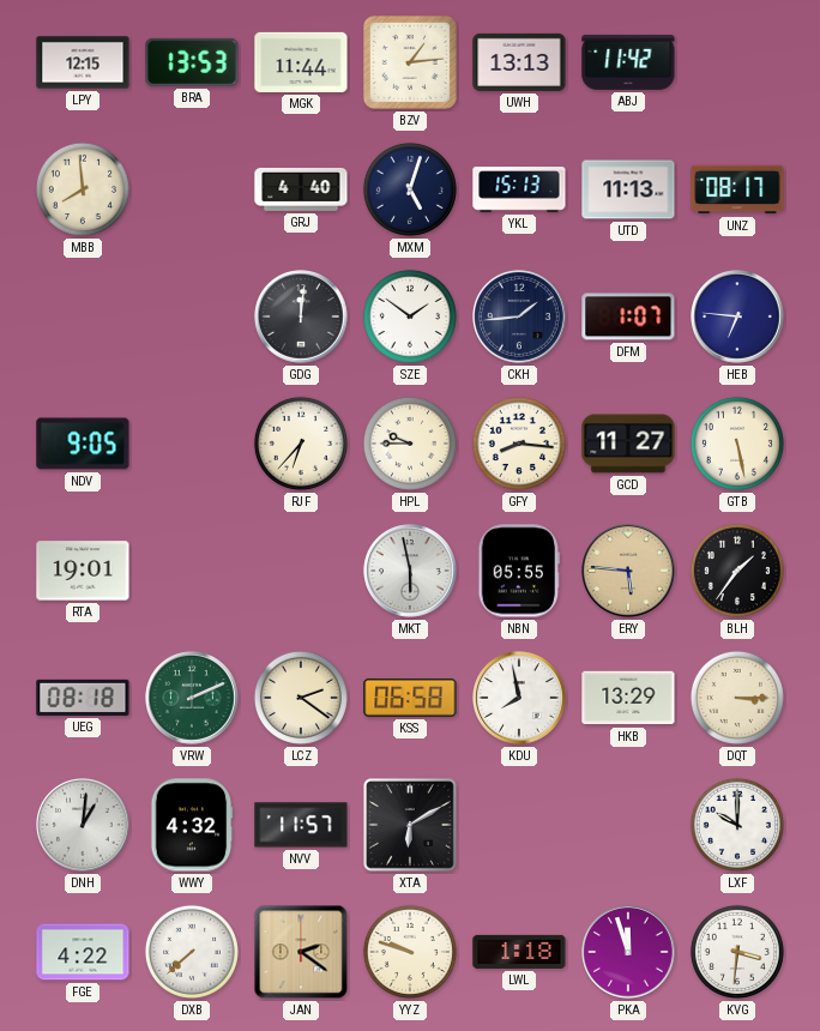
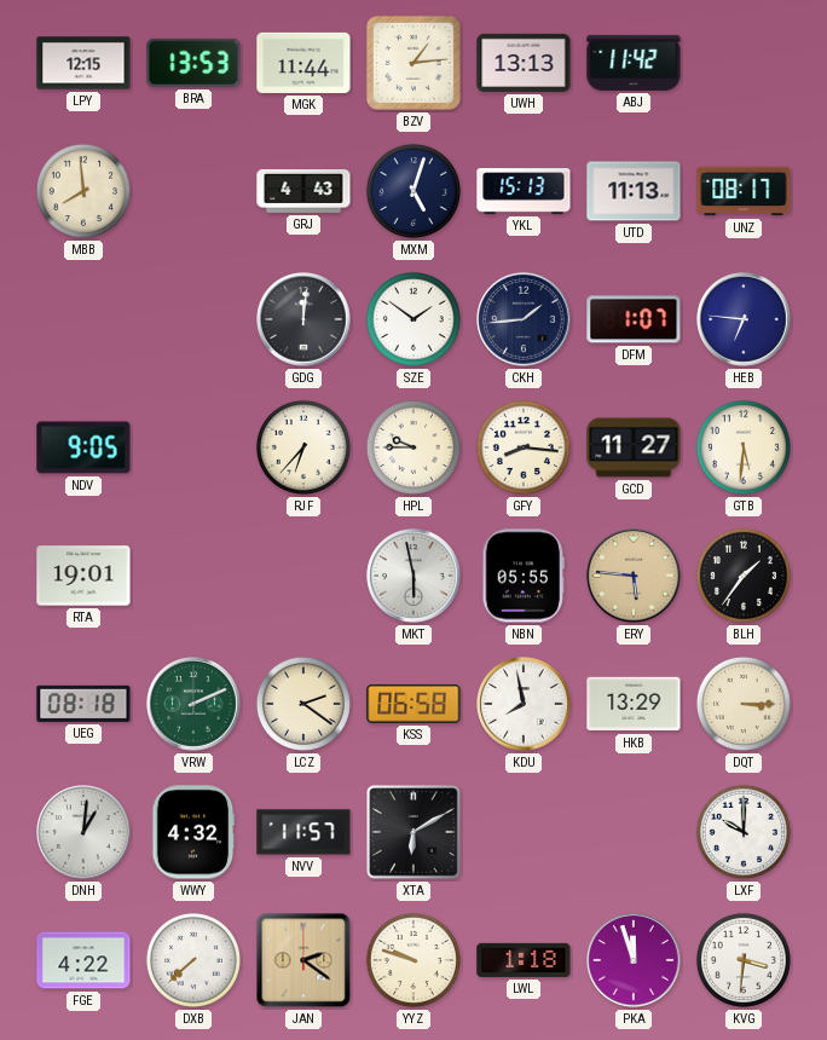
GRJ: 4:40 -> 4:43 (303, 191)
GTB: 5:28 -> 5:31 (744, 447)
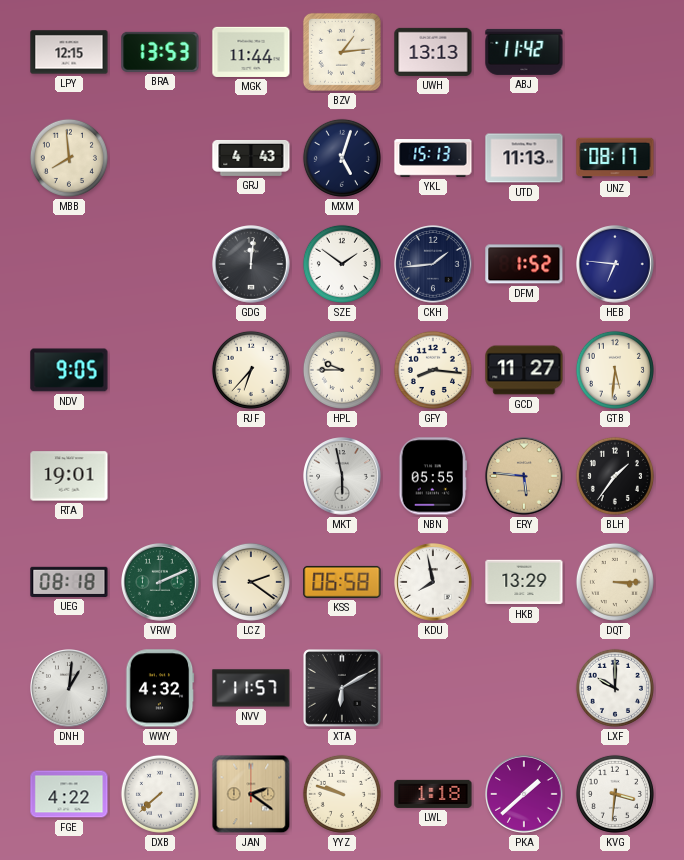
DFM: 1:07 -> 1:52 (524, 264)
PKA: 11:57 -> 1:38 (524, 794)
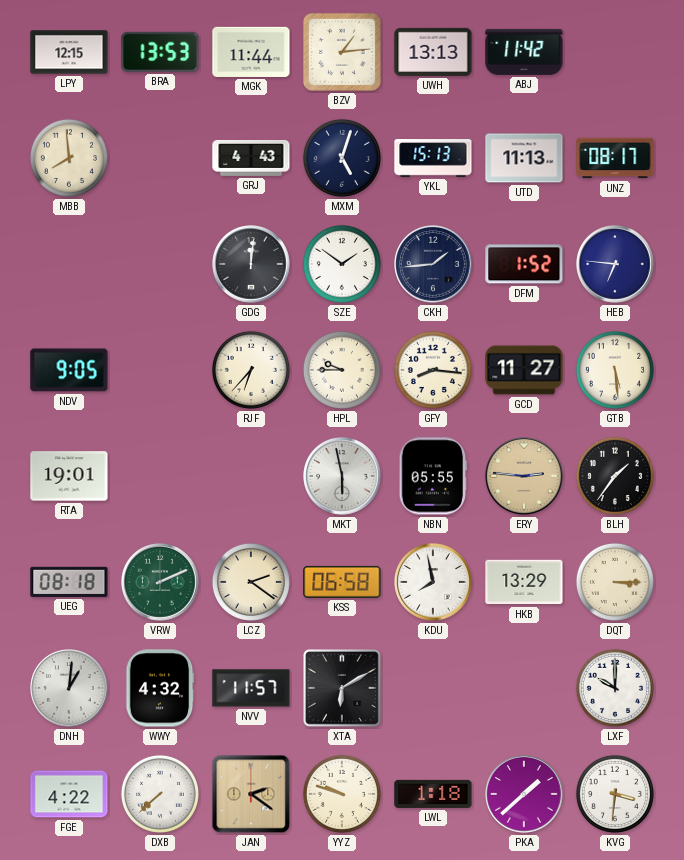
GTB: 5:31 -> 5:29 (615, 370)
ERY: 5:46 -> 2:46 (524, 476)
